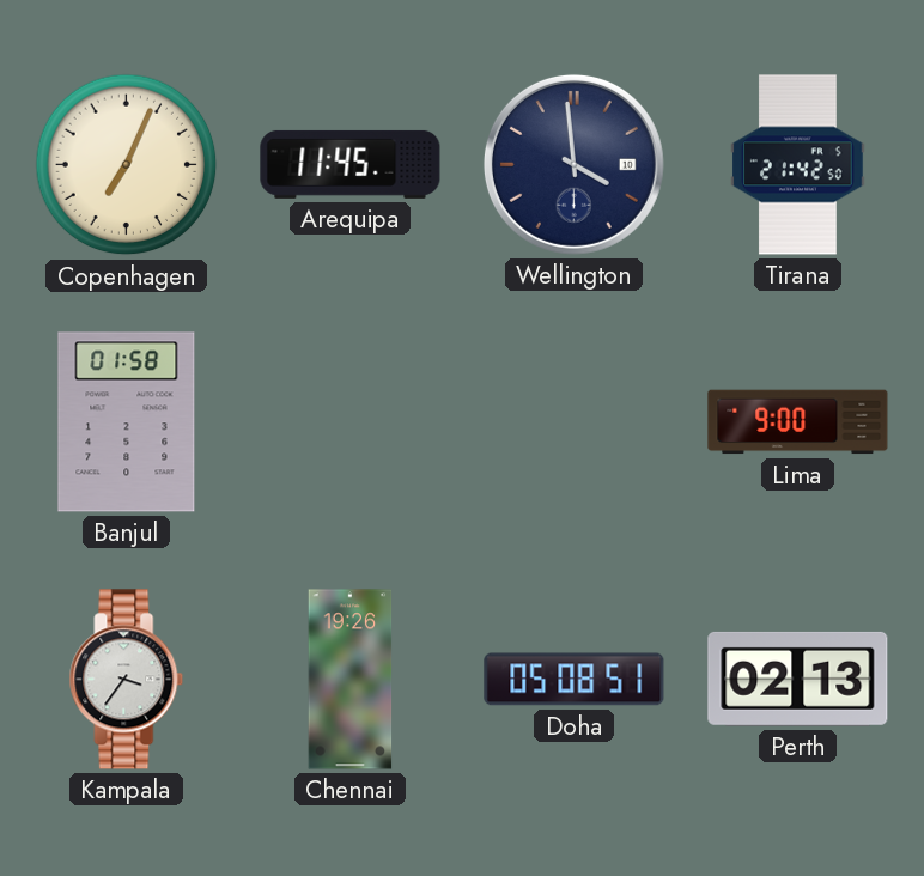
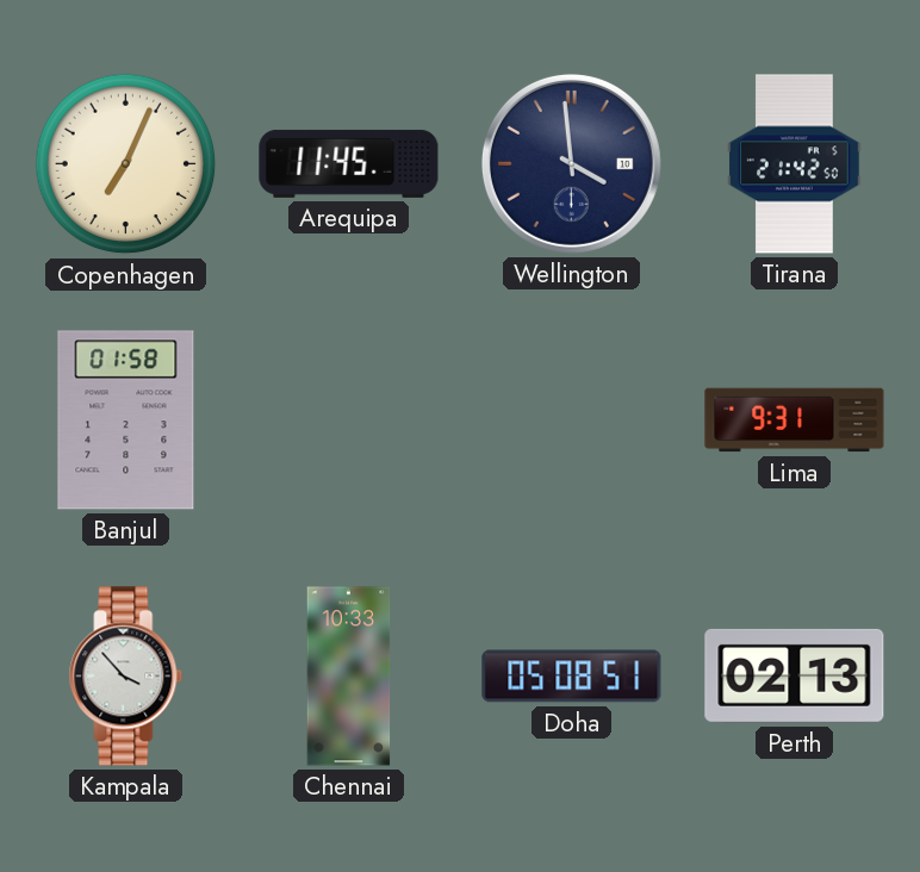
Lima: 9:00 -> 9:31 (795, 421)
Kampala: 3:36 -> 3:53 (126, 677)
Chennai: 19:26 -> 10:33 (349, 677)
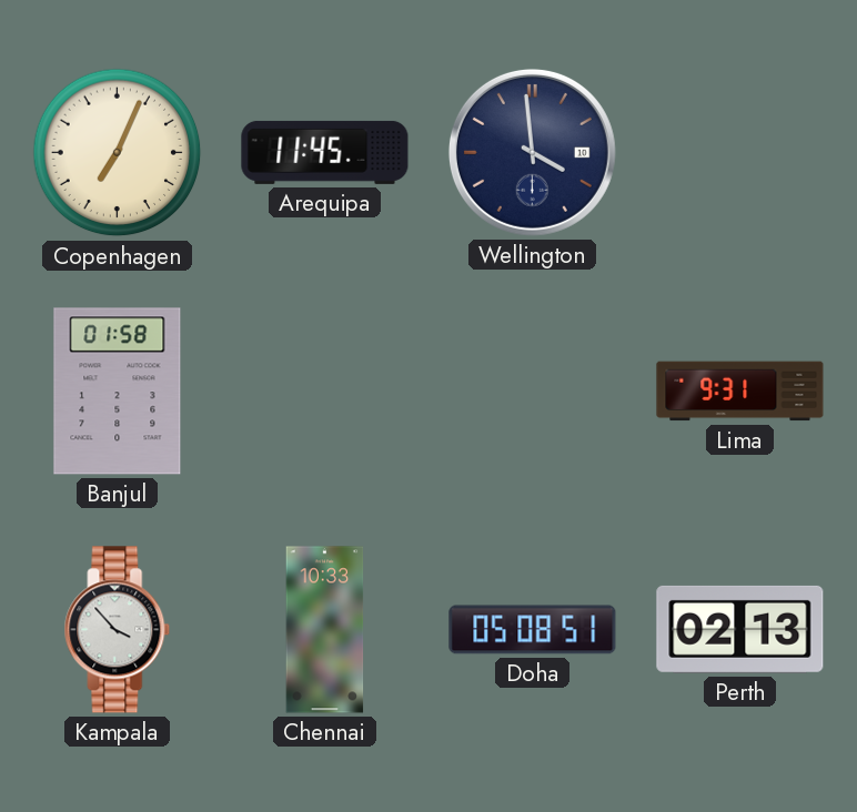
Tirana: 21:42 -> none (795, 164)
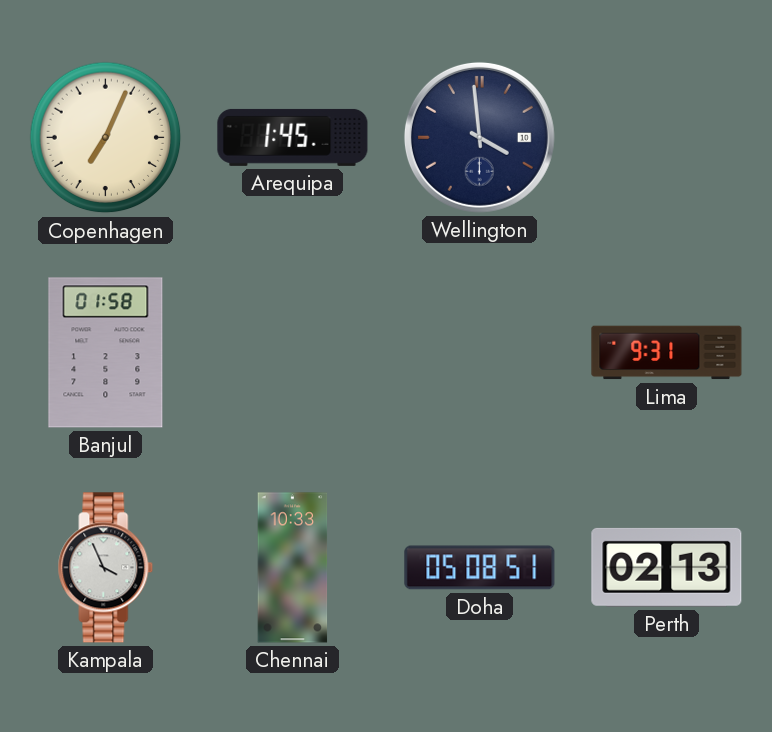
Arequipa: 11:45 -> 1:45 (293, 137)
Kampala: 3:53 -> 3:56 (106, 568)
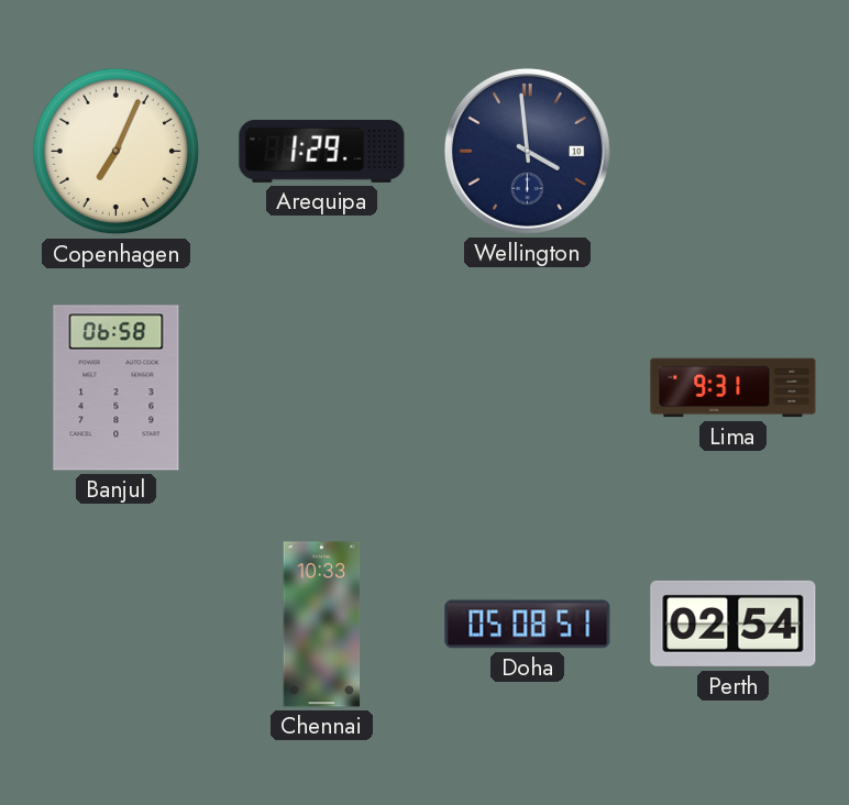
Arequipa: 1:45 -> 1:29 (322, 151)
Banjul: 01:58 -> 06:58 (117, 388)
Kampala: 3:56 -> none (106, 568)
Perth: 02:13 -> 02:54 (734, 624)
